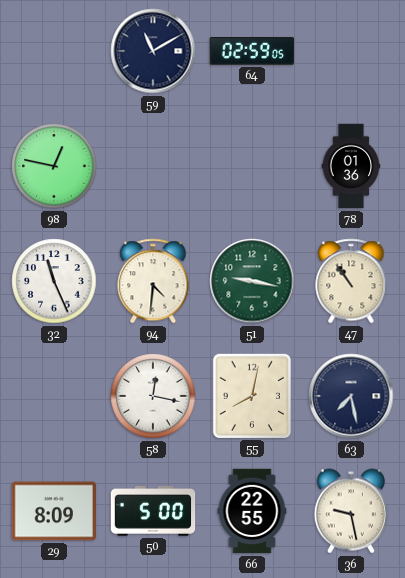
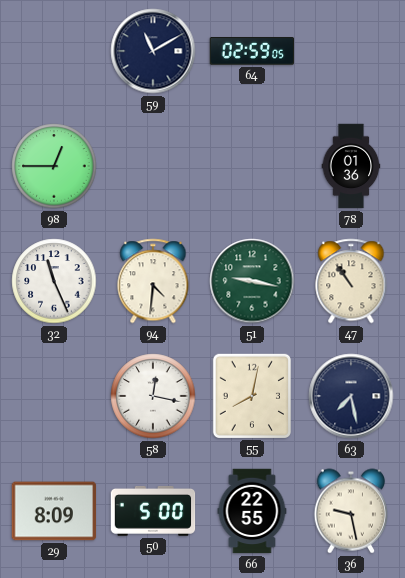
98: 12:47 -> 12:45 (54, 166)
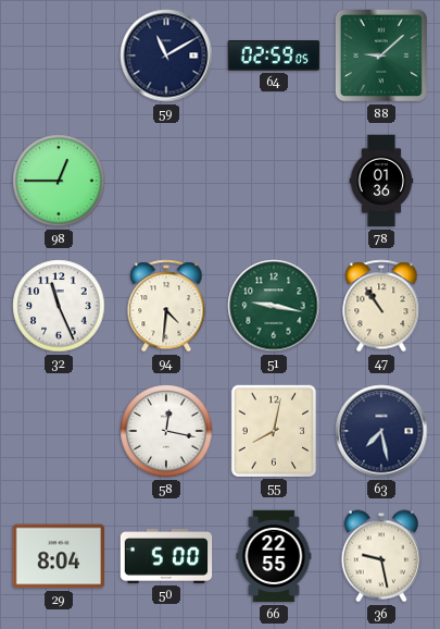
88: none -> 9:08 (381, 55)
29: 8:09 -> 8:04 (59, 556)
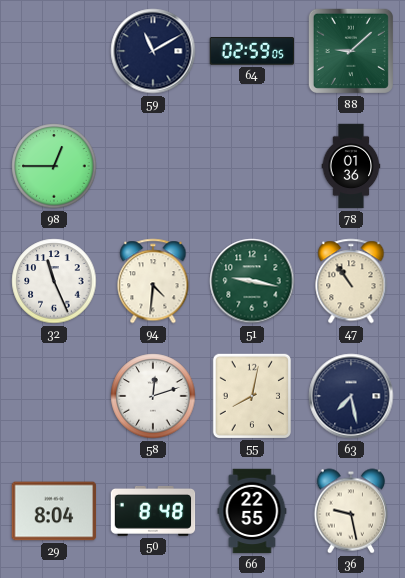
58: 12:17 -> 12:12 (153, 396)
50: 5:00 -> 8:48 (153, 511)
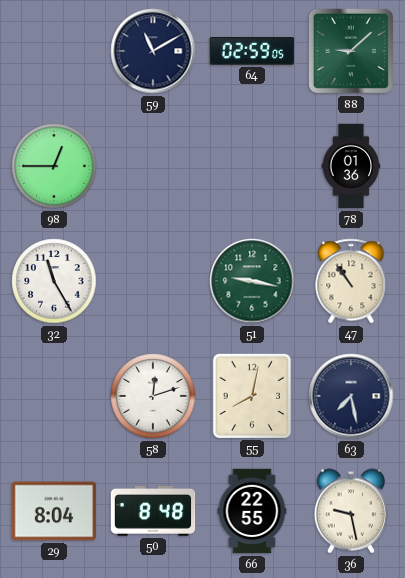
32: 11:26 -> 11:25 (54, 281)
94: 4:31 -> none (153, 281)
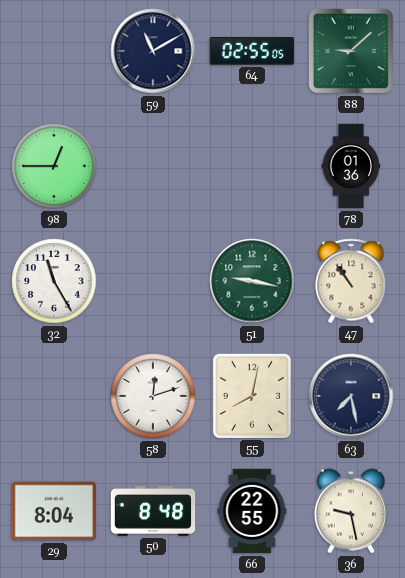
64: 02:59 -> 02:55 (252, 51)
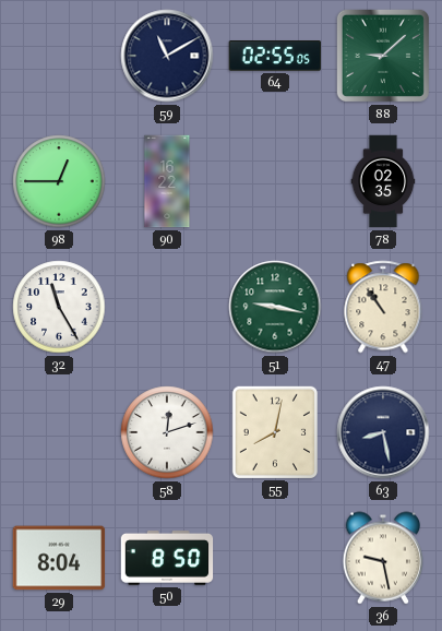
90: none -> 16:22 (167, 181)
78: 01:36 -> 02:35 (383, 181)
63: 7:28 -> 8:28 (383, 432)
50: 8:48 -> 8:50 (167, 558)
66: 22:55 -> none (252, 511)
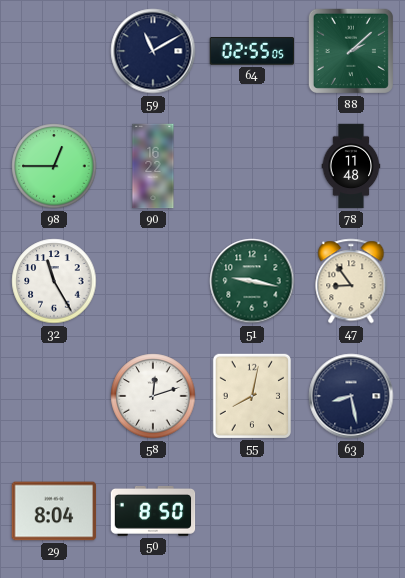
88: 9:08 -> 2:08 (351, 51)
78: 02:35 -> 11:48 (351, 166)
47: 10:54 -> 8:54 (351, 281)
36: 9:28 -> none (383, 558)
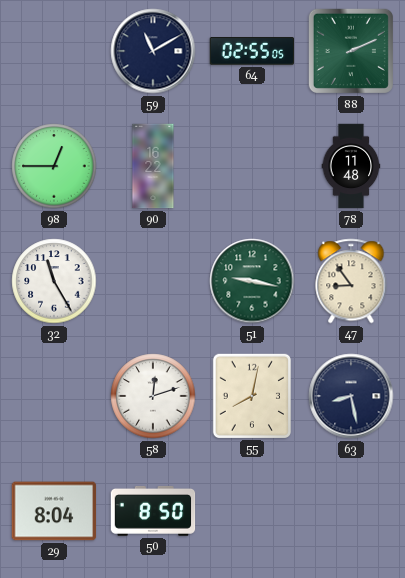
88: 2:08 -> 2:11 (351, 51)
